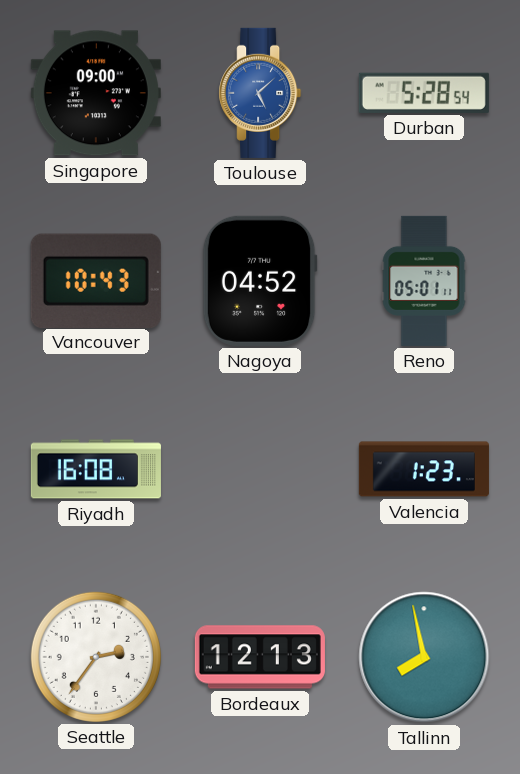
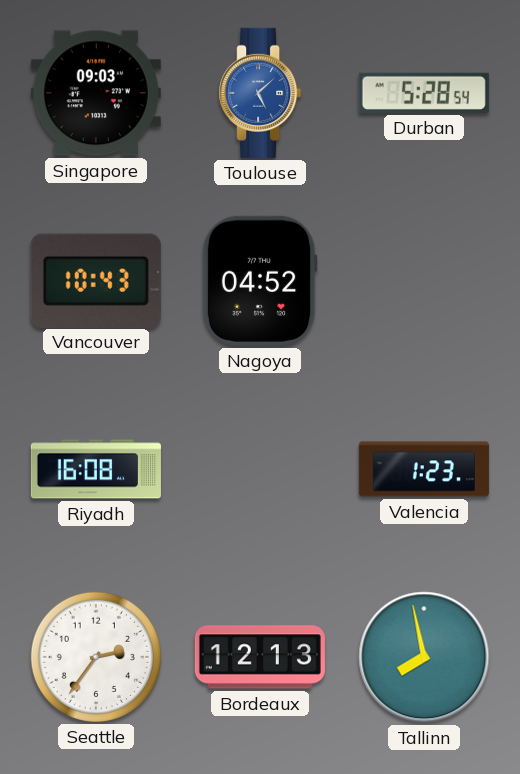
Singapore: 09:00 -> 09:03 (96, 93)
Reno: 05:01 -> none (424, 281)
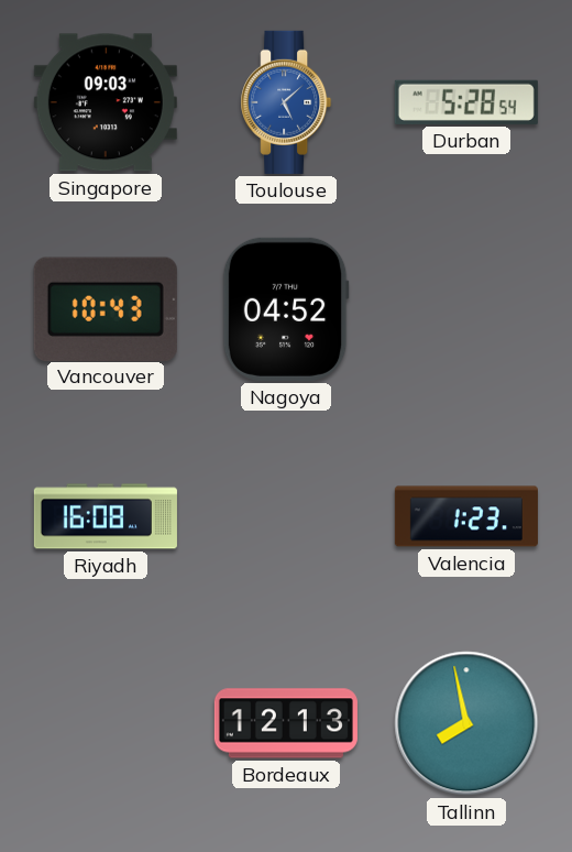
Seattle: 2:36 -> none (96, 657)
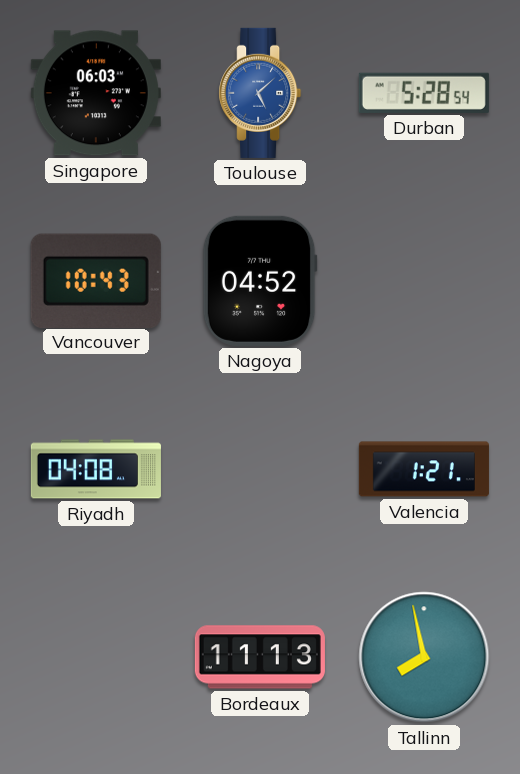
Singapore: 09:03 -> 06:03 (96, 93)
Riyadh: 16:08 -> 04:08 (96, 469)
Valencia: 1:23 -> 1:21 (424, 469)
Bordeaux: 12:13 -> 11:13 (260, 657)
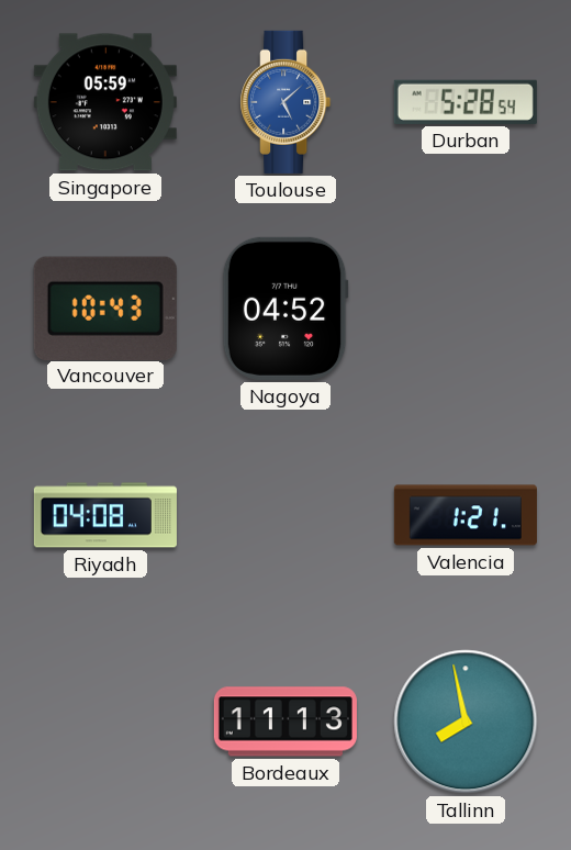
Singapore: 06:03 -> 05:59 (105, 102)
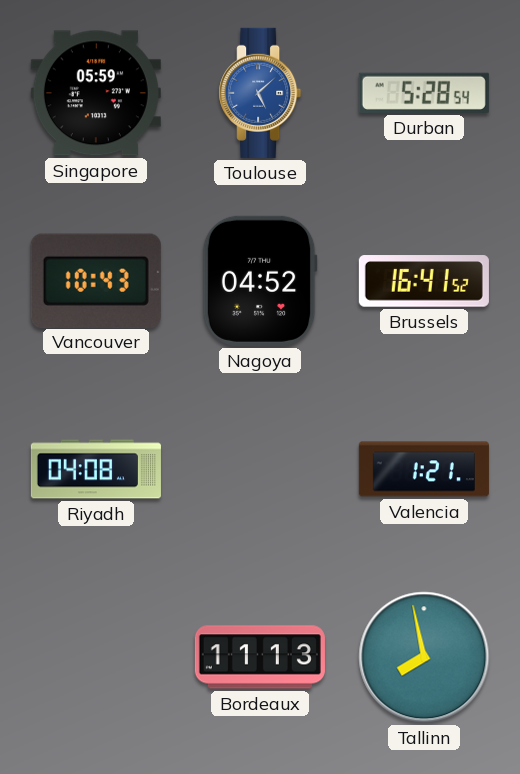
Brussels: none -> 16:41 (424, 281)
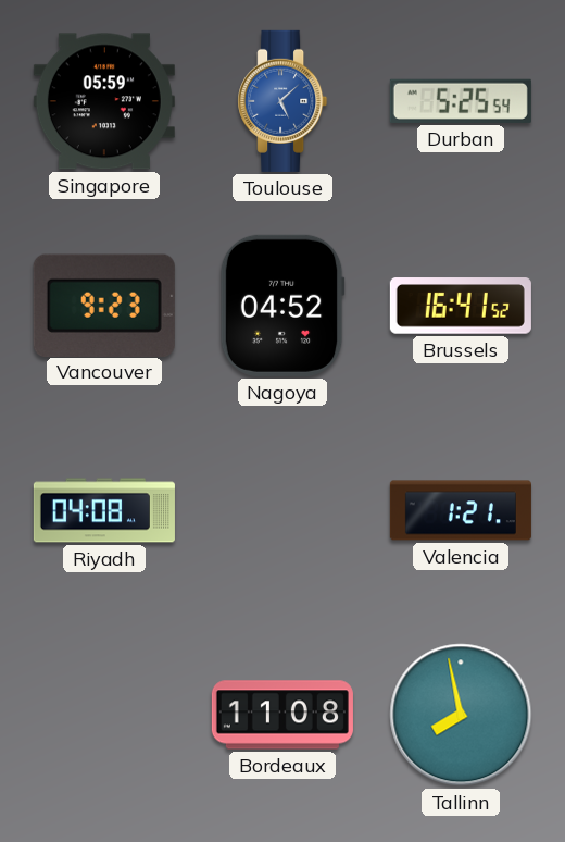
Durban: 5:28 -> 5:25 (461, 101)
Vancouver: 10:43 -> 9:23 (104, 305)
Bordeaux: 11:13 -> 11:08 (282, 715)
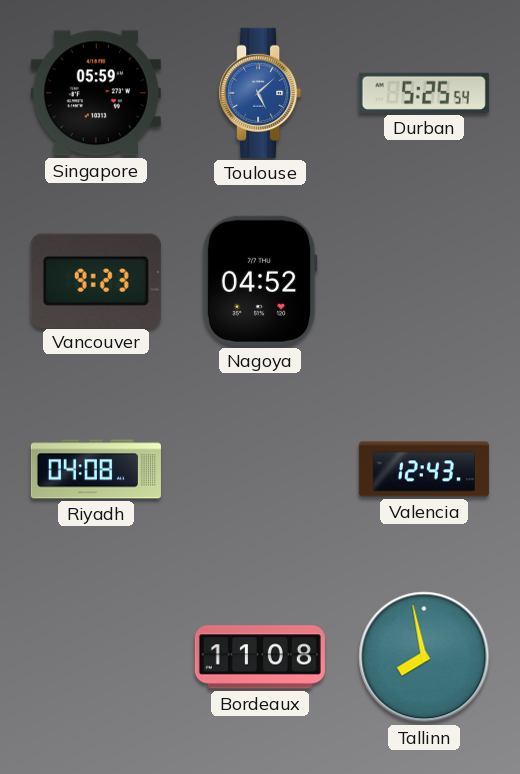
Brussels: 16:41 -> none (461, 306)
Valencia: 1:21 -> 12:43 (424, 469)
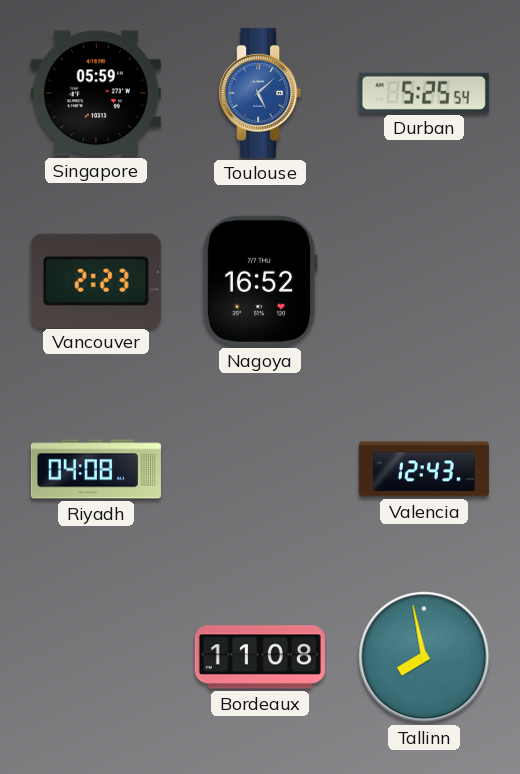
Vancouver: 9:23 -> 2:23 (96, 280)
Nagoya: 04:52 -> 16:52 (260, 281)
